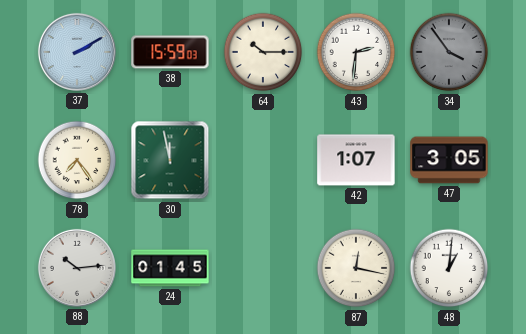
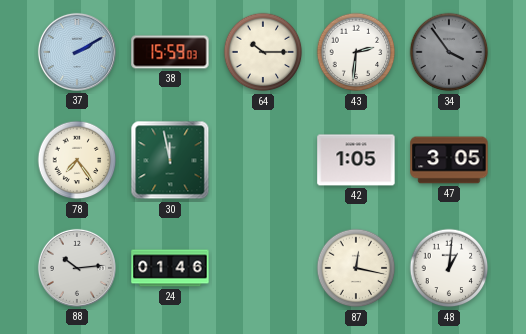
42: 1:07 -> 1:05 (356, 160)
24: 01:45 -> 01:46 (170, 268)
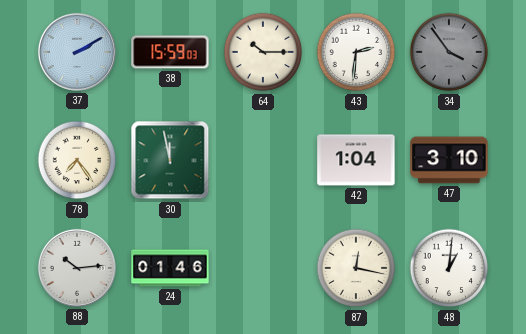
42: 1:05 -> 1:04 (356, 160)
47: 3:05 -> 3:10 (449, 160)
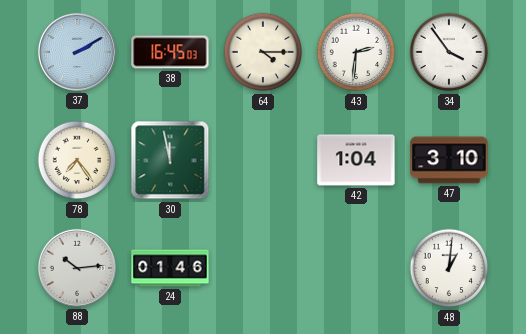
38: 15:59 -> 16:45 (170, 52)
64: 10:15 -> 4:15 (263, 52)
34 dial: grey -> white (449, 52)
87: 12:17 -> none (356, 268)
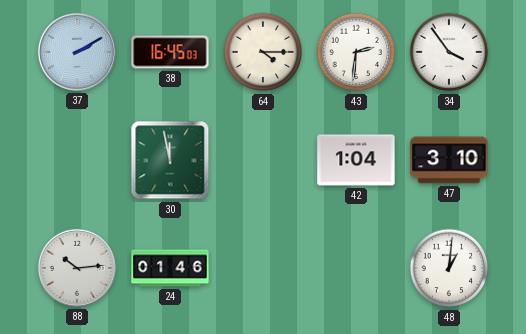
78: 7:24 -> none (77, 160)
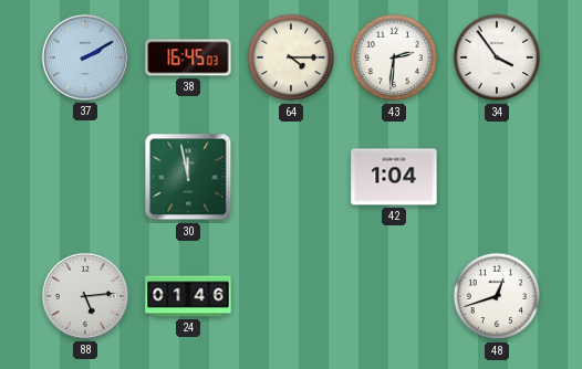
47: 3:10 -> none (449, 160)
88: 10:14 -> 5:14 (85, 296)
48: 1:01 -> 12:42 (497, 296)
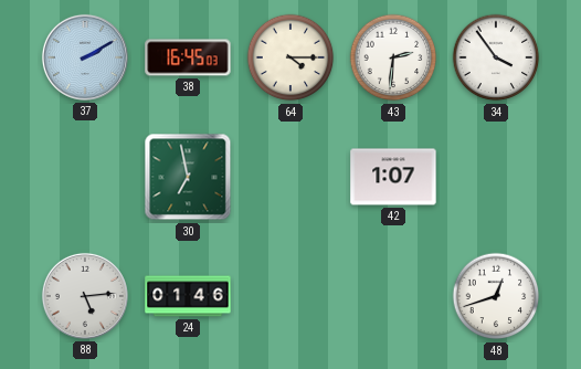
30: 11:58 -> 6:58 (188, 177)
42: 1:04 -> 1:07 (393, 177)
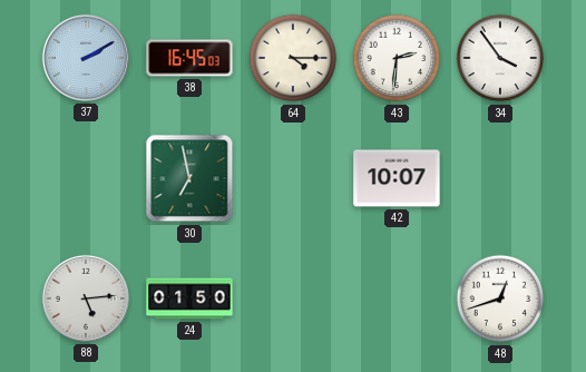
42: 1:07 -> 10:07 (397, 178)
24: 01:46 -> 01:50 (189, 298)
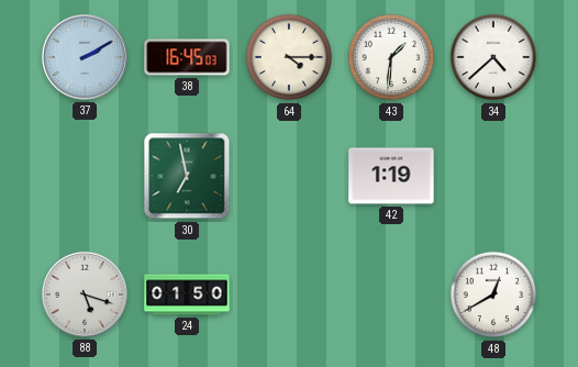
43: 2:31 -> 1:31 (391, 57)
34: 3:54 -> 4:38 (493, 57)
42: 10:07 -> 1:19 (391, 176)
88: 5:14 -> 5:18 (85, 294)
48: 12:42 -> 12:40 (493, 294)
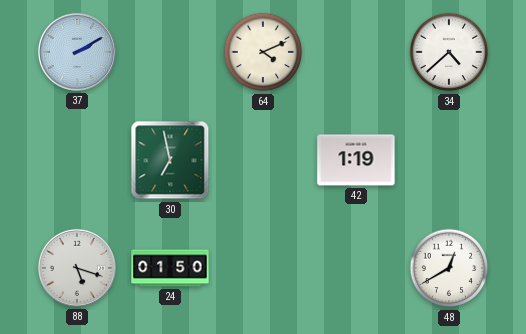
38: 16:45 -> none (187, 57)
64: 4:15 -> 4:11 (263, 52)
43: 1:31 -> none (391, 57)
